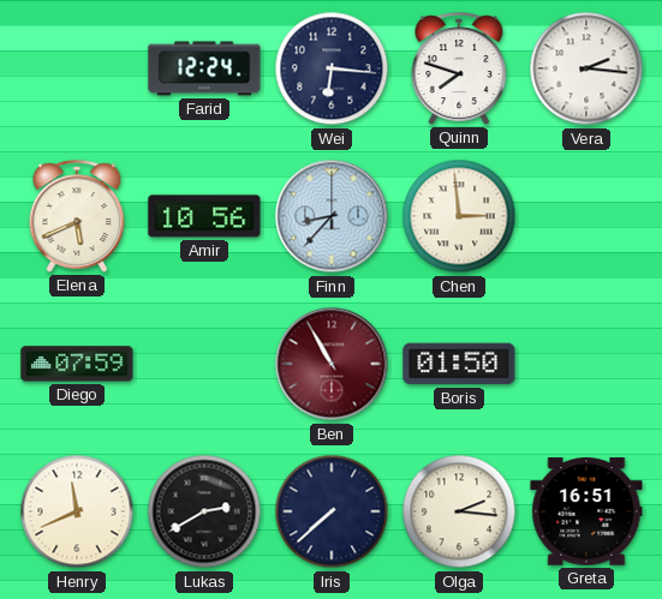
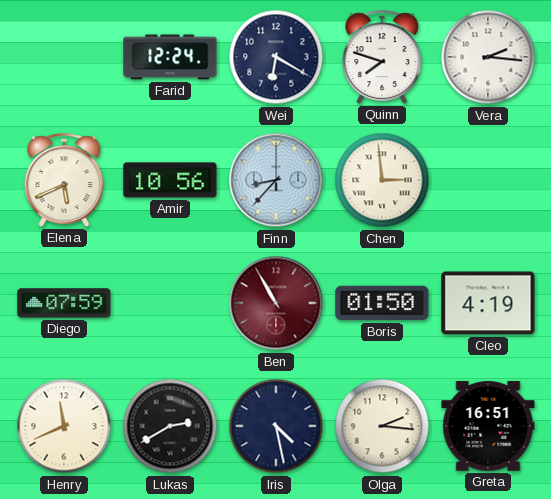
Wei: 6:16 -> 6:20 (276, 57)
Cleo: none -> 4:19 (488, 303)
Iris: 7:38 -> 4:28 (276, 426)
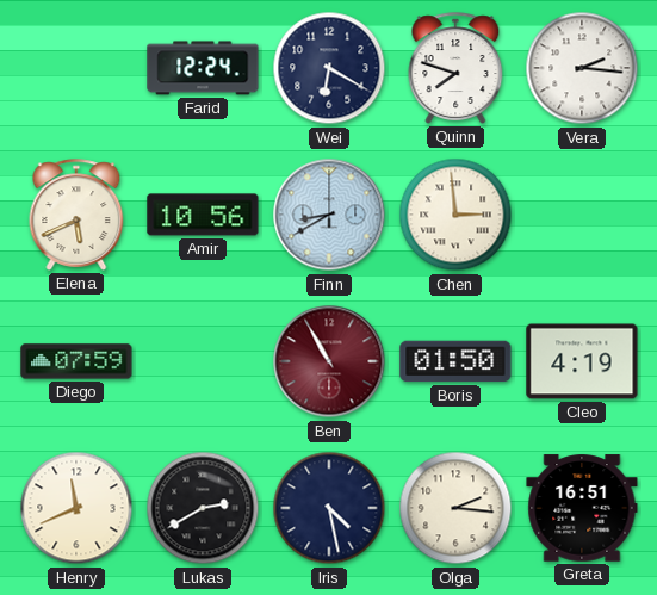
Finn: 8:37 -> 8:40 (329, 215)
